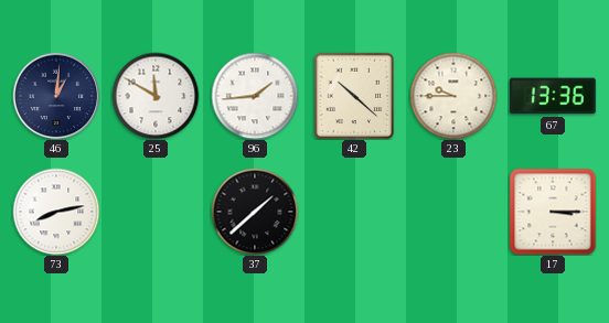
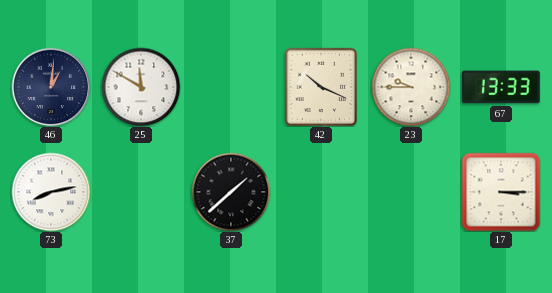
96: 1:44 -> none (255, 96)
42: 10:22 -> 10:19 (320, 86)
67: 13:36 -> 13:33 (501, 87)
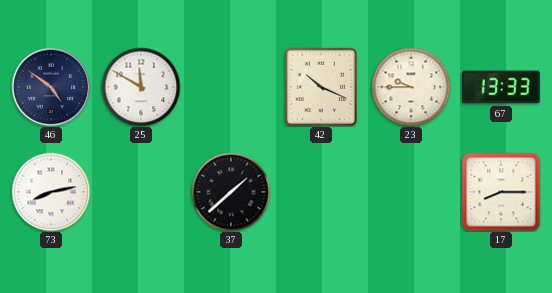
46: 1:01 -> 4:51 (51, 87)
17: 3:15 -> 8:15 (501, 192)
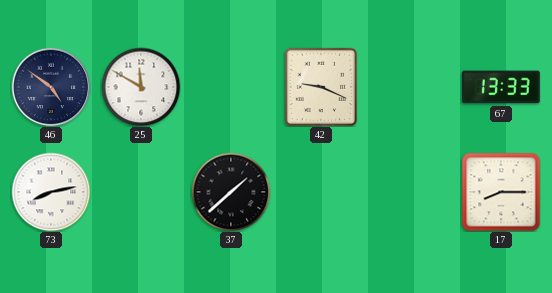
42: 10:19 -> 9:19 (320, 86)
23: 9:45 -> none (411, 87)
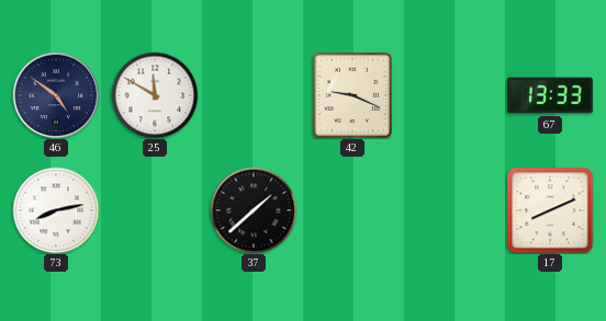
17: 8:15 -> 8:11 (550, 210)
